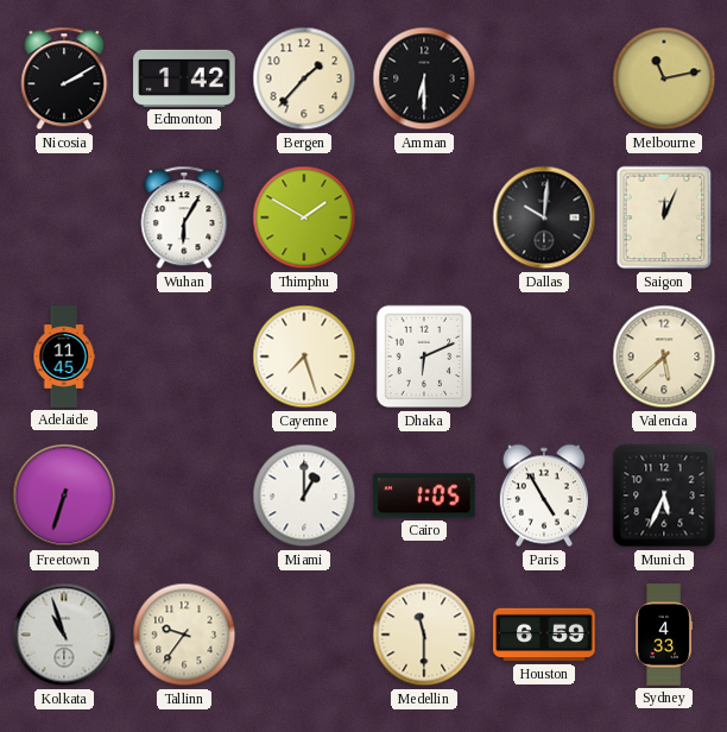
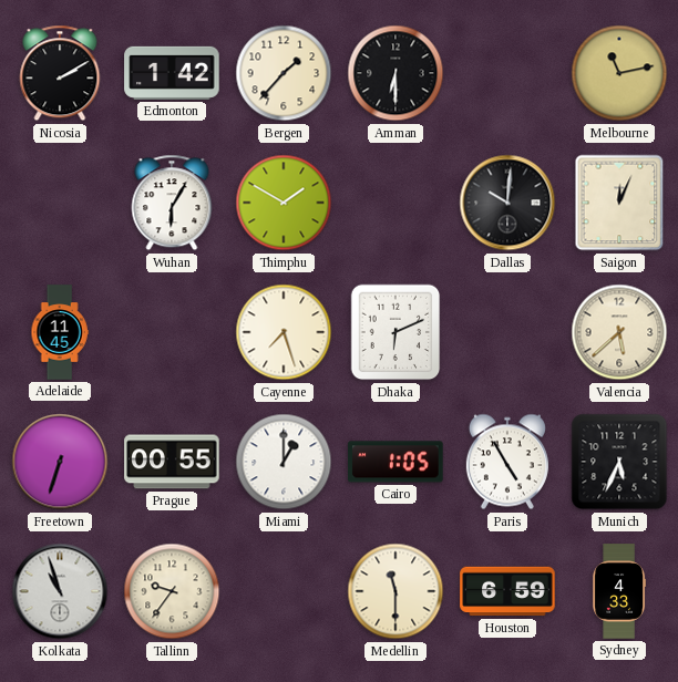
Prague: none -> 00:55 (172, 462)
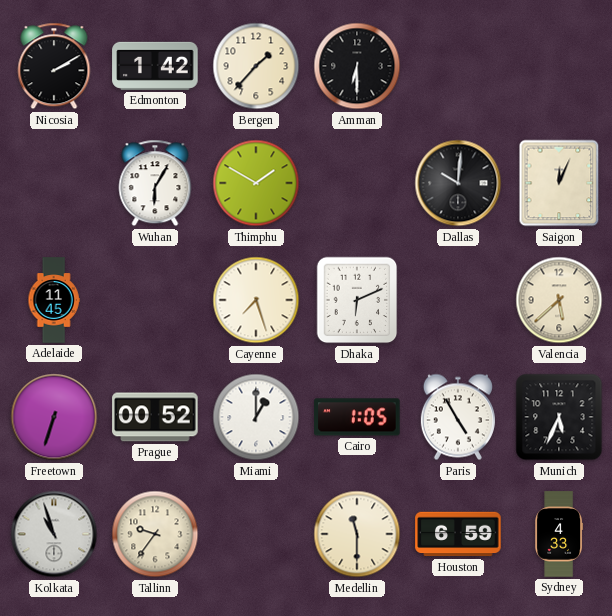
Melbourne: 11:13 -> none (619, 73)
Prague: 00:55 -> 00:52 (155, 417)
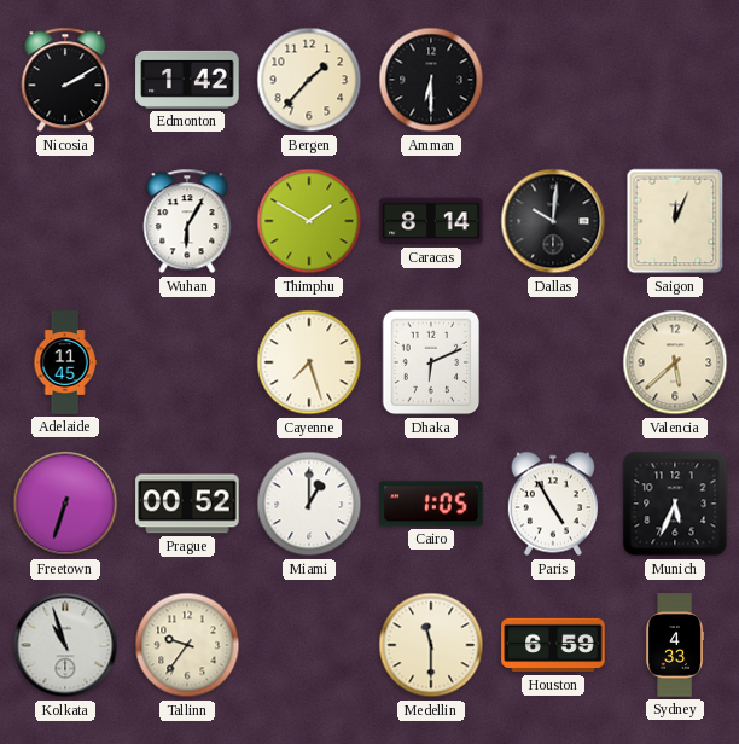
Caracas: none -> 8:14 (431, 221)
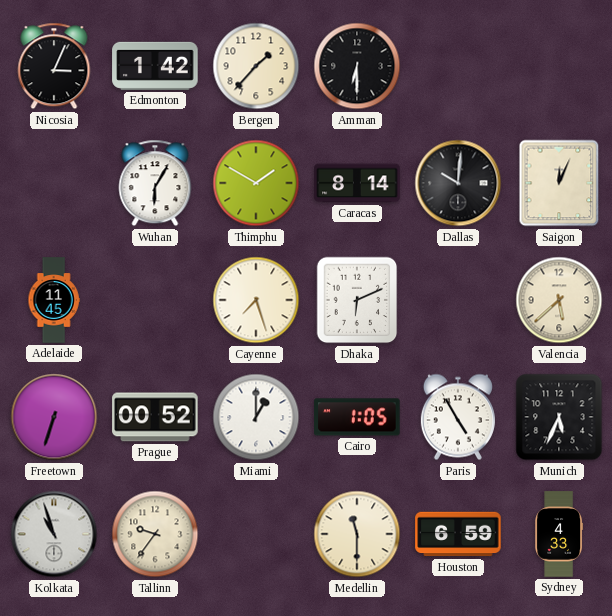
Nicosia: 2:10 -> 3:04 (54, 66)
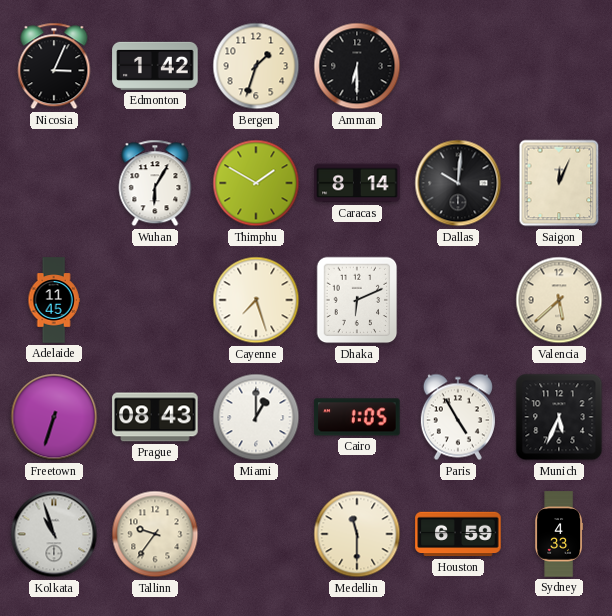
Bergen: 1:37 -> 1:33 (256, 66)
Prague: 00:52 -> 08:43 (155, 417)
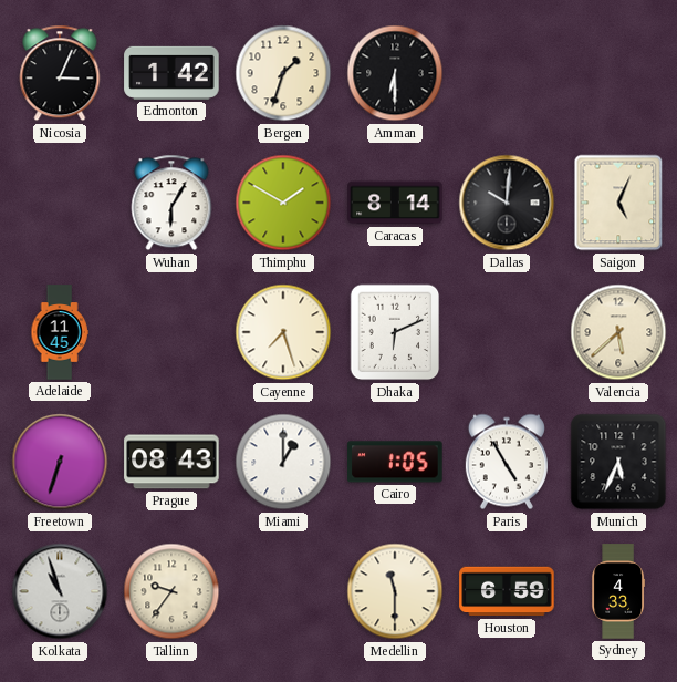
Saigon: 12:04 -> 5:04 (618, 203)
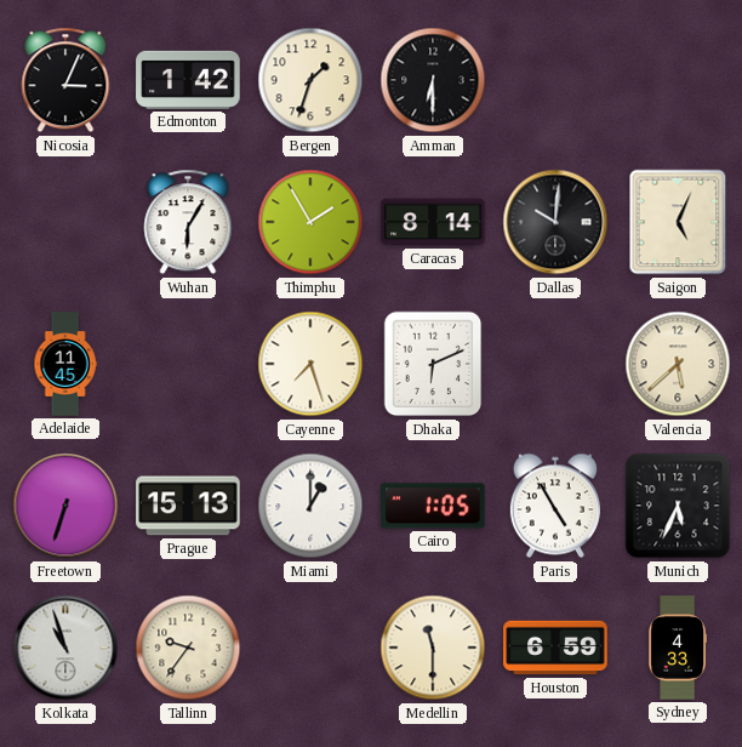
Thimphu: 1:50 -> 1:55 (310, 222)
Prague: 08:43 -> 15:13 (188, 506)
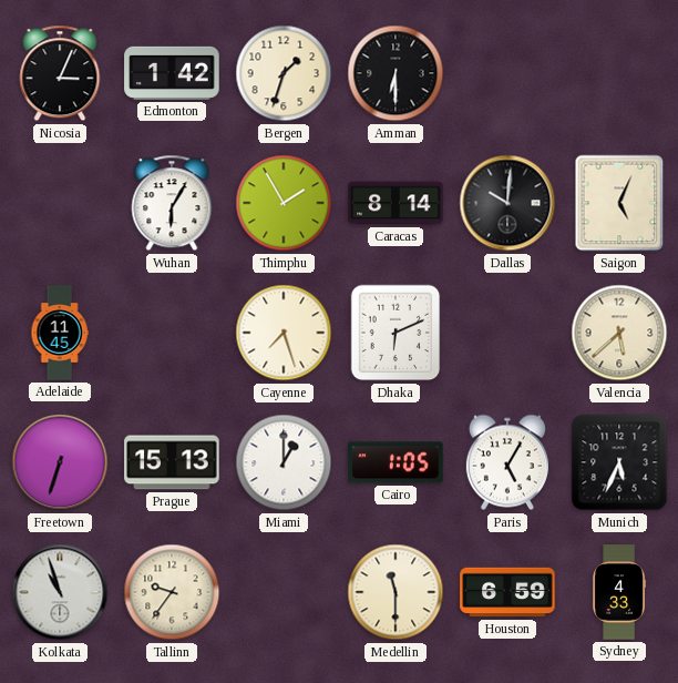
Paris: 4:55 -> 5:05 (507, 462)
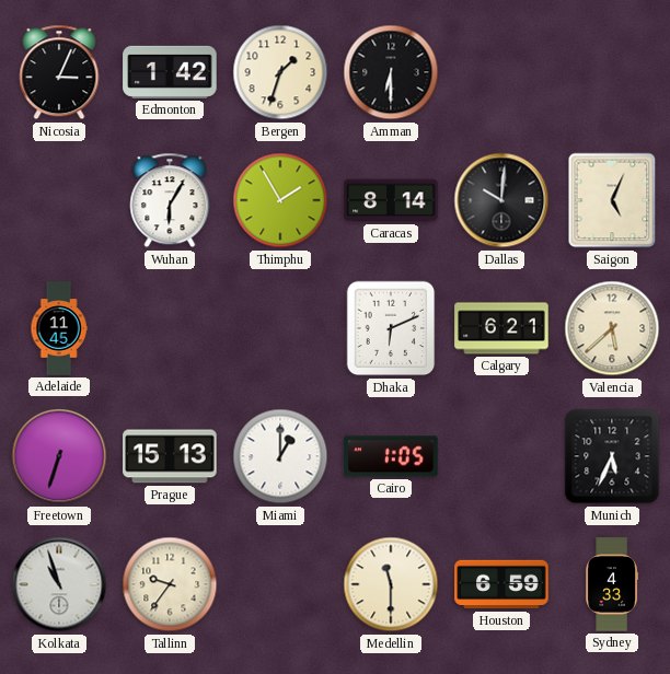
Cayenne: 7:27 -> none (284, 333)
Calgary: none -> 6:21 (501, 328)
Paris: 5:05 -> none (507, 462)
